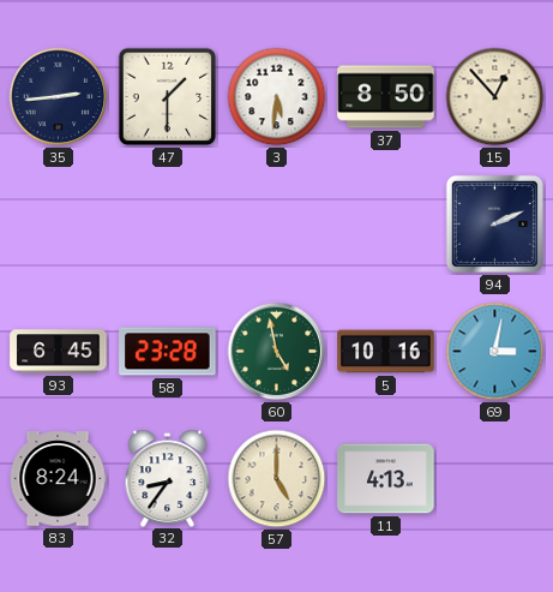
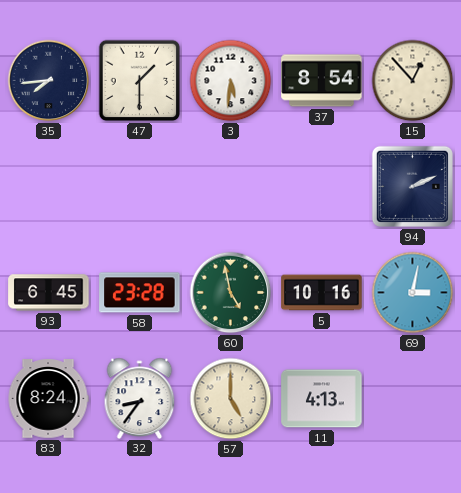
35: 2:44 -> 7:44 (49, 81)
37: 8:50 -> 8:54 (322, 81)
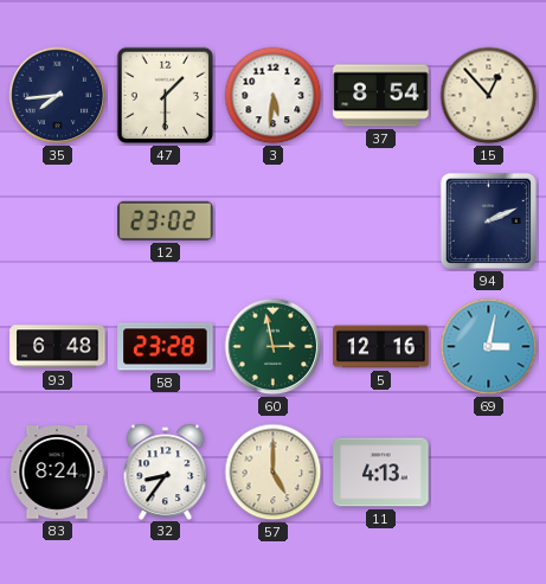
12: none -> 23:02 (166, 220)
93: 6:45 -> 6:48 (58, 347)
60: 4:58 -> 2:58 (274, 347)
5: 10:16 -> 12:16 (381, 347)
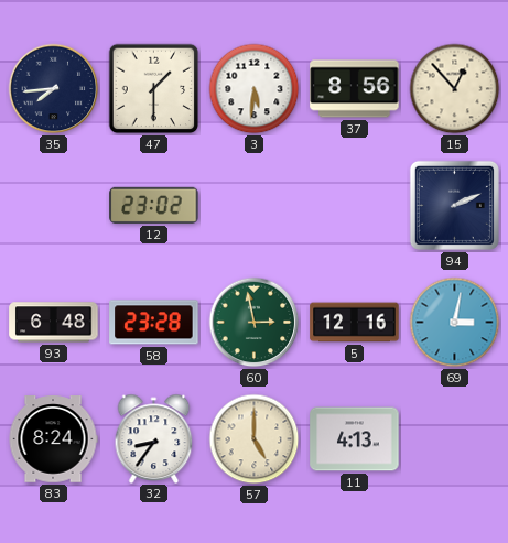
37: 8:54 -> 8:56 (355, 89)
